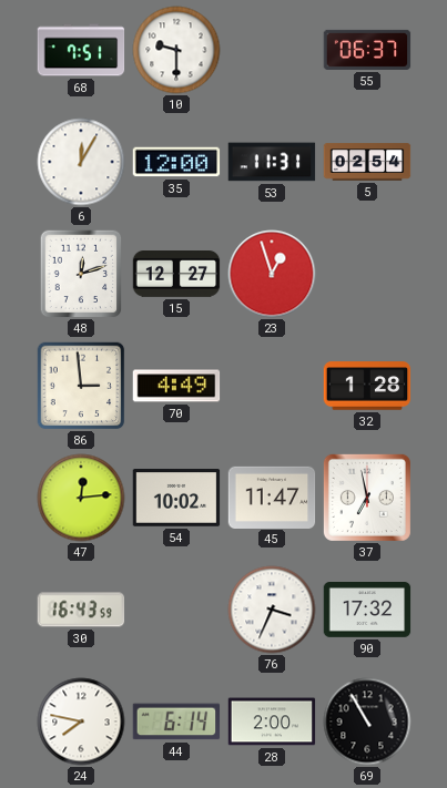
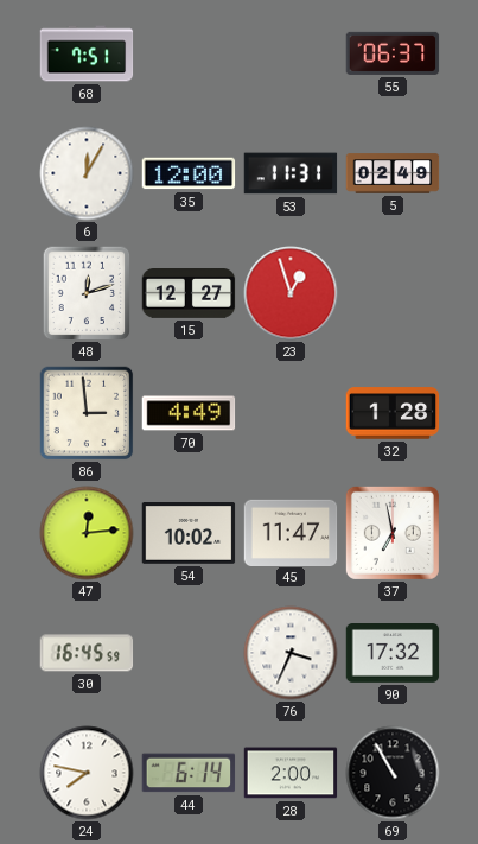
10: 9:30 -> none (176, 50)
5: 02:54 -> 02:49 (393, 173)
30: 16:43 -> 16:45 (87, 653)
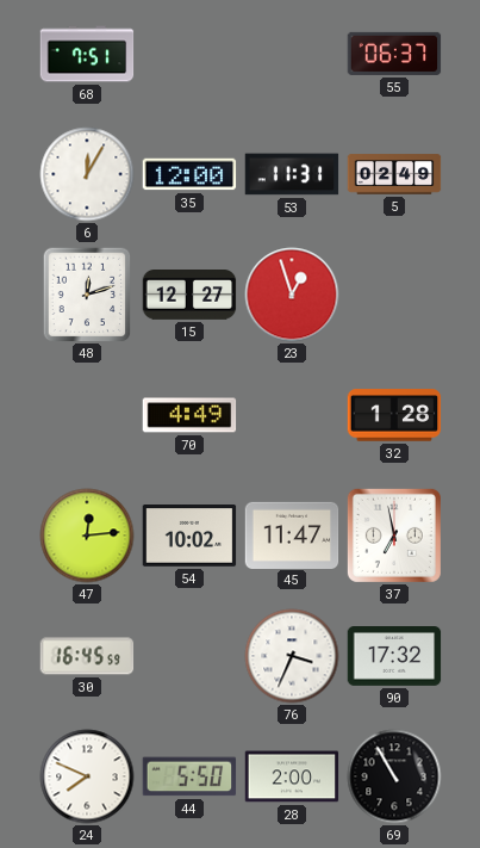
86: 2:59 -> none (87, 413)
24: 7:47 -> 7:49 (87, 776)
44: 6:14 -> 5:50 (189, 776)
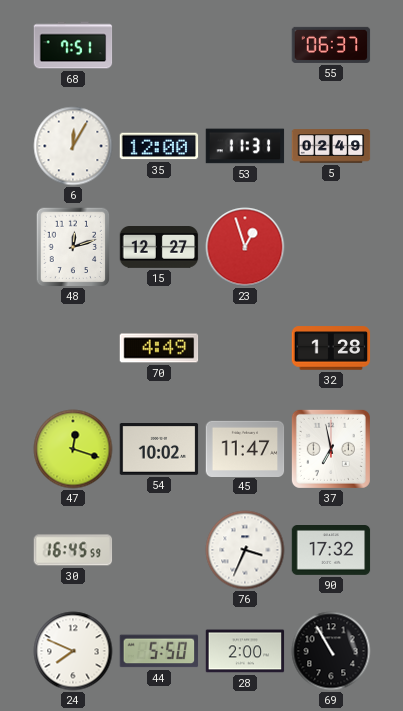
47: 12:14 -> 12:18 (73, 449)
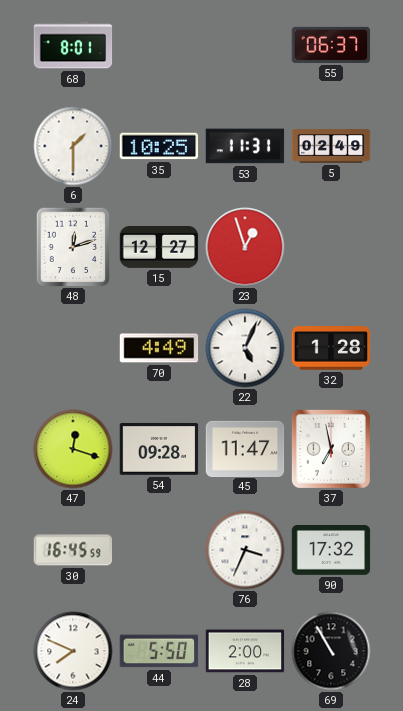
68: 7:51 -> 8:01 (73, 45)
6: 12:05 -> 1:30 (73, 146)
35: 12:00 -> 10:25 (159, 146)
22: none -> 5:04 (245, 348)
54: 10:02 -> 09:28 (159, 450)
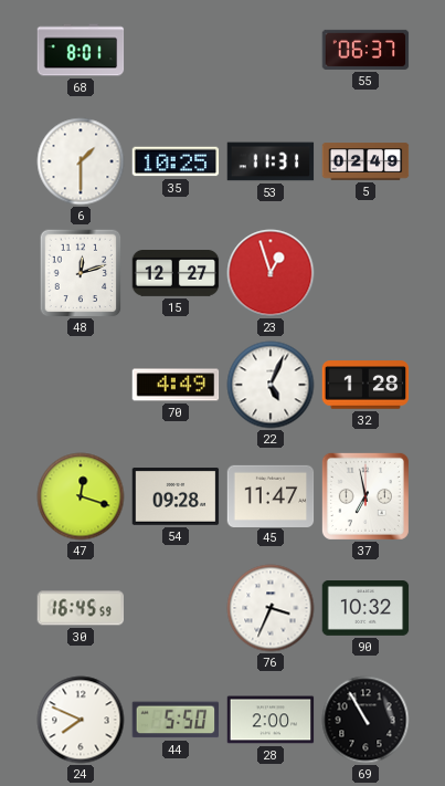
90: 17:32 -> 10:32 (365, 609)
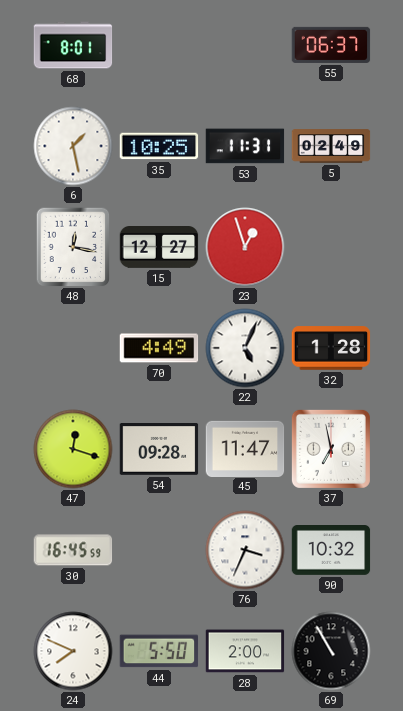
6: 1:30 -> 1:28 (73, 146)
48: 12:12 -> 12:17 (73, 247)
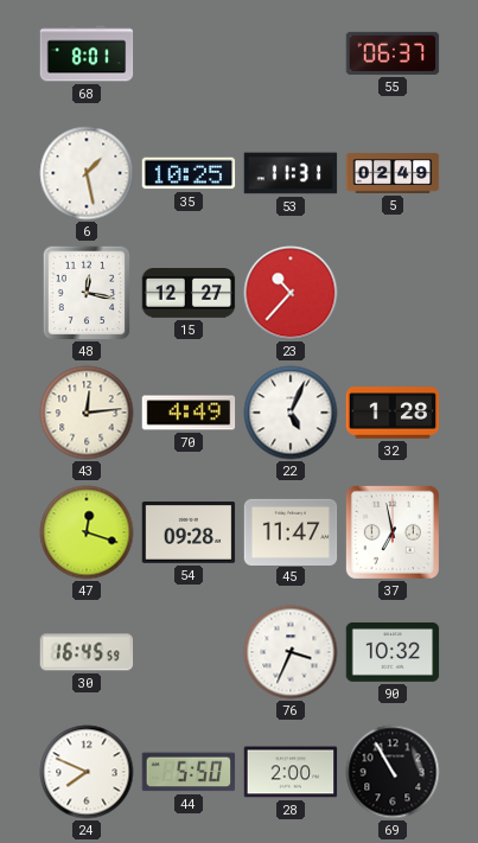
23: 12:57 -> 10:37 (291, 293)
43: none -> 12:14 (87, 413)
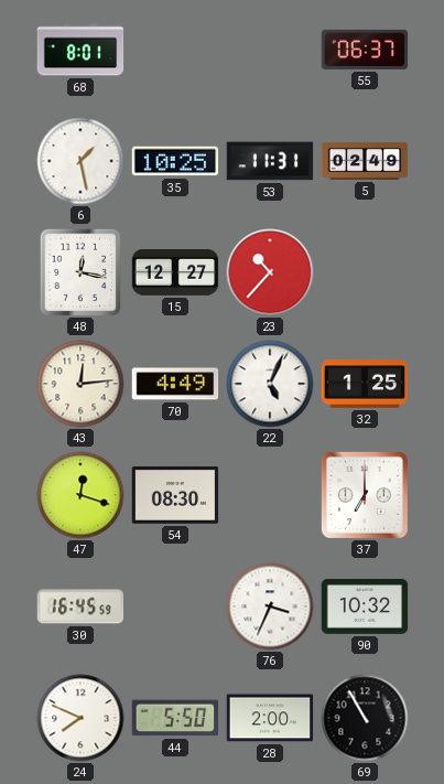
32: 1:28 -> 1:25 (365, 384)
54: 09:28 -> 08:30 (175, 496)
45: 11:47 -> none (291, 531)
37: 6:58 -> 7:00 (365, 495)
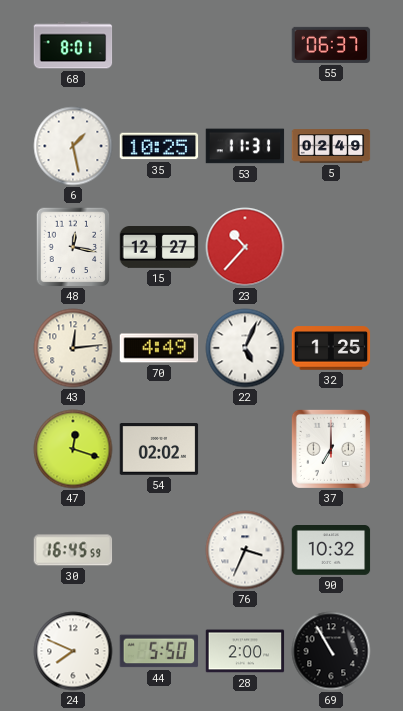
54: 08:30 -> 02:02 (159, 450)
